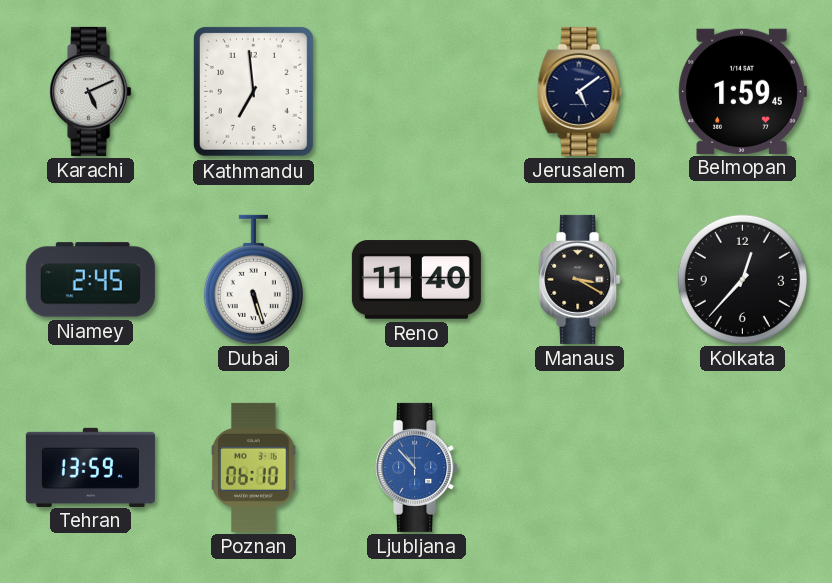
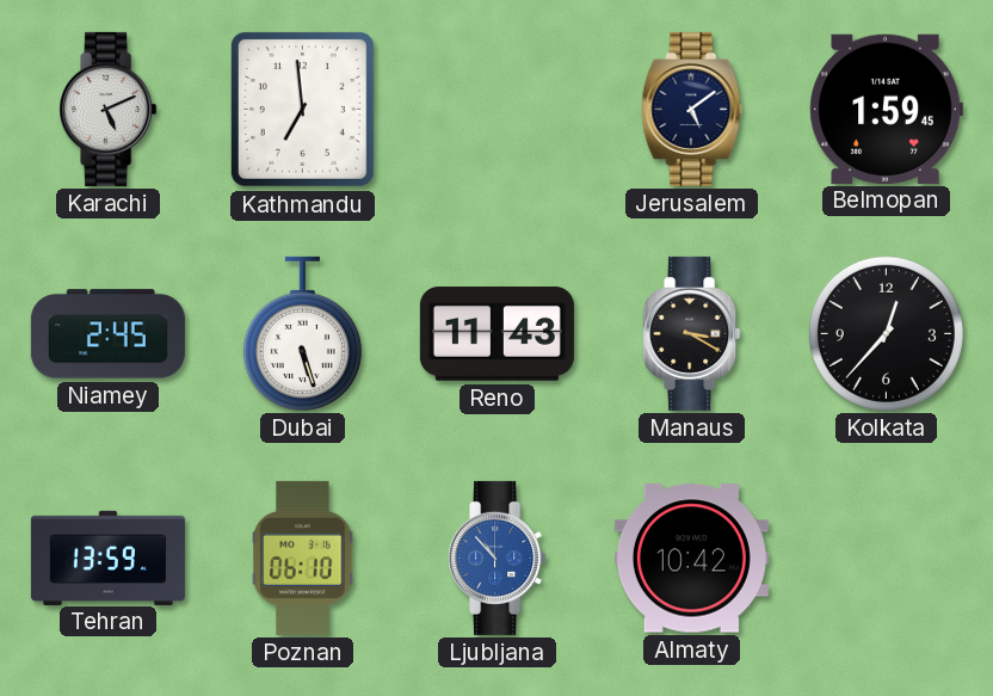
Reno: 11:40 -> 11:43 (496, 334)
Almaty: none -> 10:42 (691, 559)
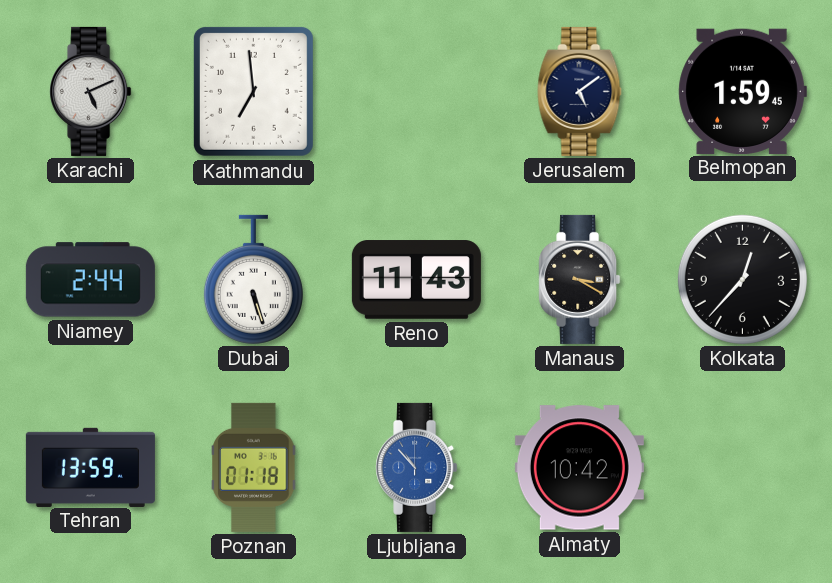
Niamey: 2:45 -> 2:44 (90, 280)
Poznan: 06:10 -> 01:18 (254, 467)
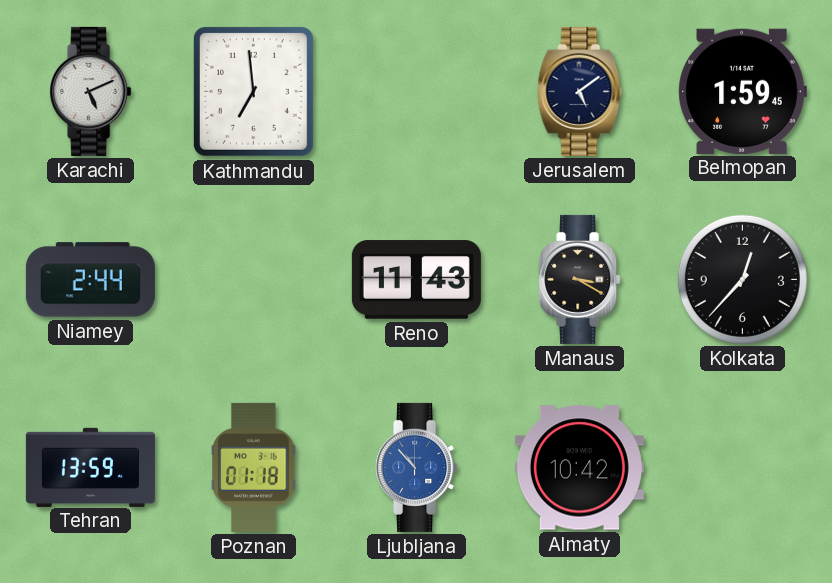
Dubai: 5:27 -> none (253, 279)
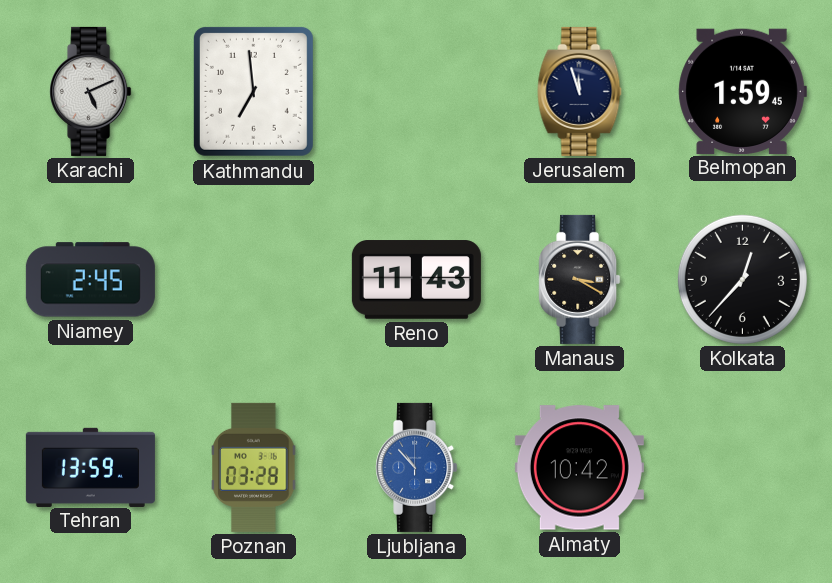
Jerusalem: 5:09 -> 11:57 (580, 91)
Niamey: 2:44 -> 2:45 (90, 280)
Poznan: 01:18 -> 03:28 (254, 467)
